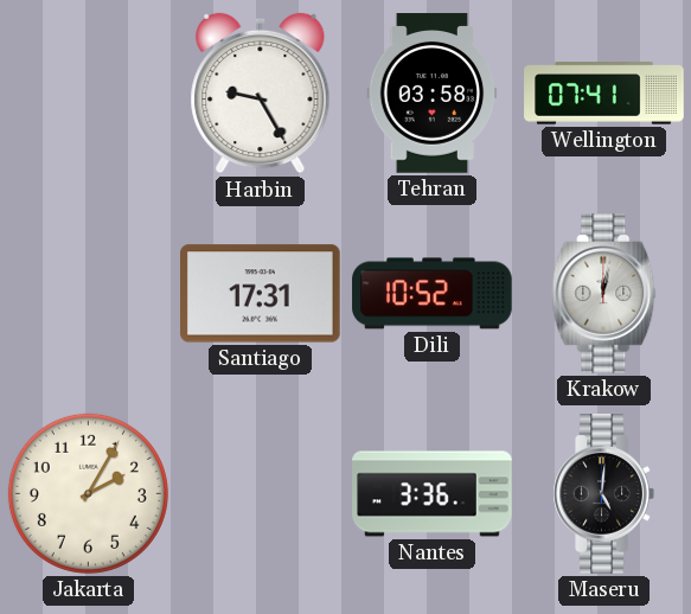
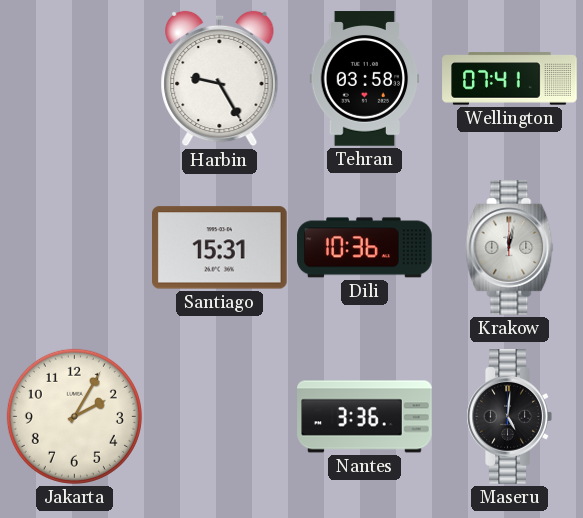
Santiago: 17:31 -> 15:31 (220, 248)
Dili: 10:52 -> 10:36 (365, 248)
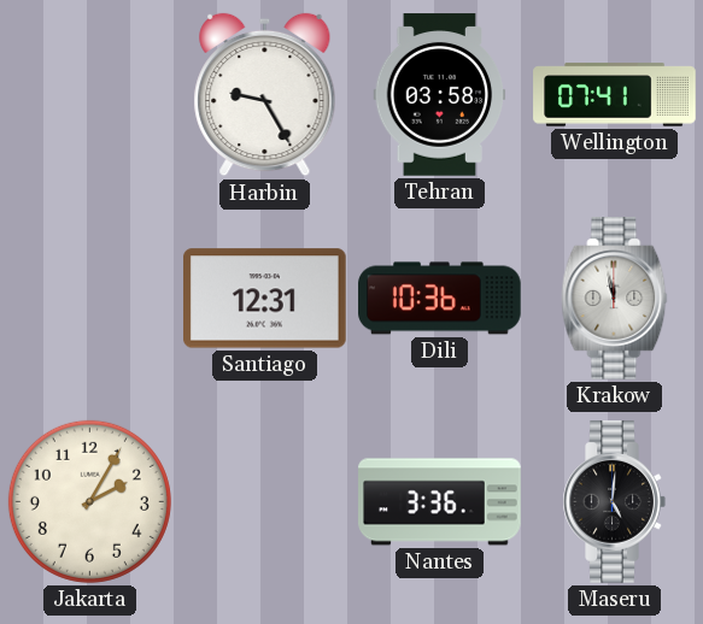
Santiago: 15:31 -> 12:31 (265, 299)
Krakow: 12:02 -> 11:58 (615, 299)
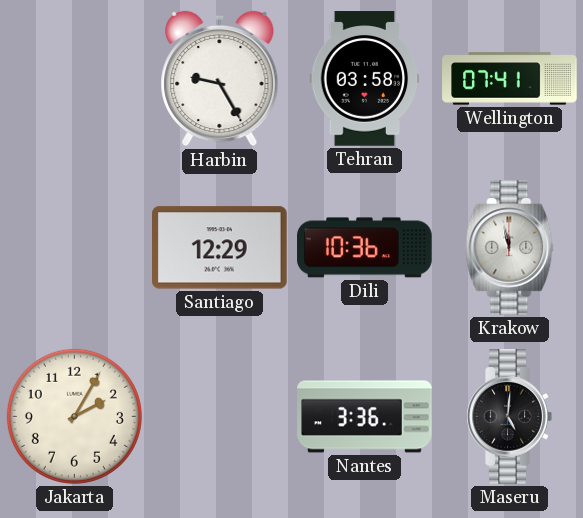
Santiago: 12:31 -> 12:29 (220, 248)
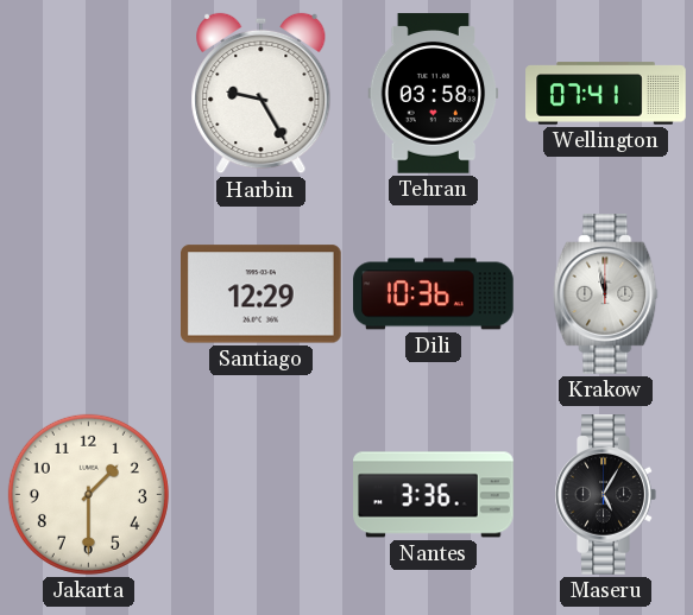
Jakarta: 2:05 -> 1:30 (88, 494)
Maseru: 5:01 -> 5:05 (605, 495)
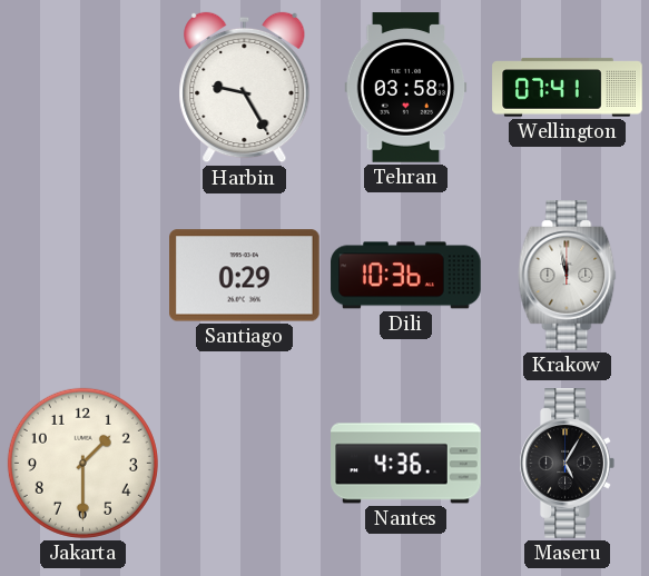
Santiago: 12:29 -> 0:29 (245, 276)
Nantes: 3:36 -> 4:36 (406, 464)
